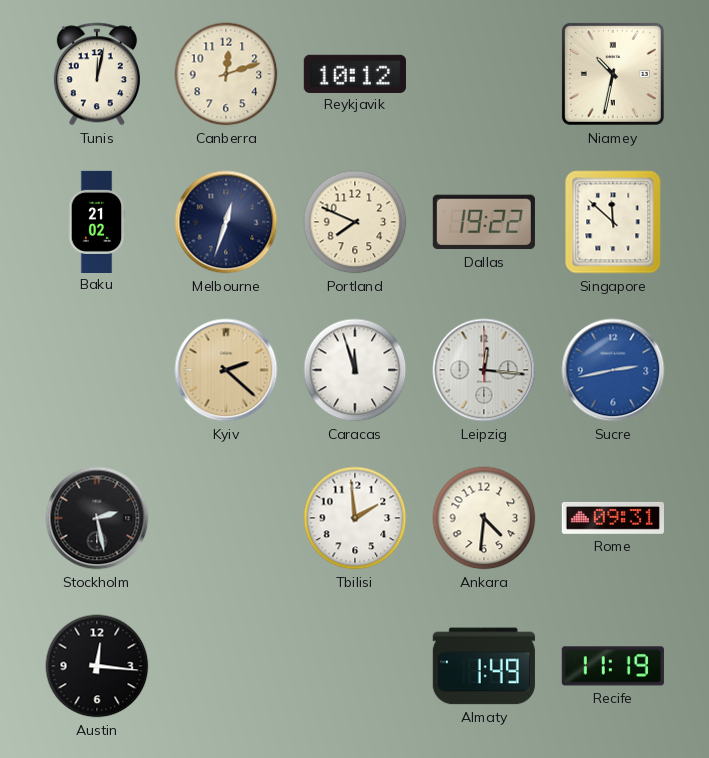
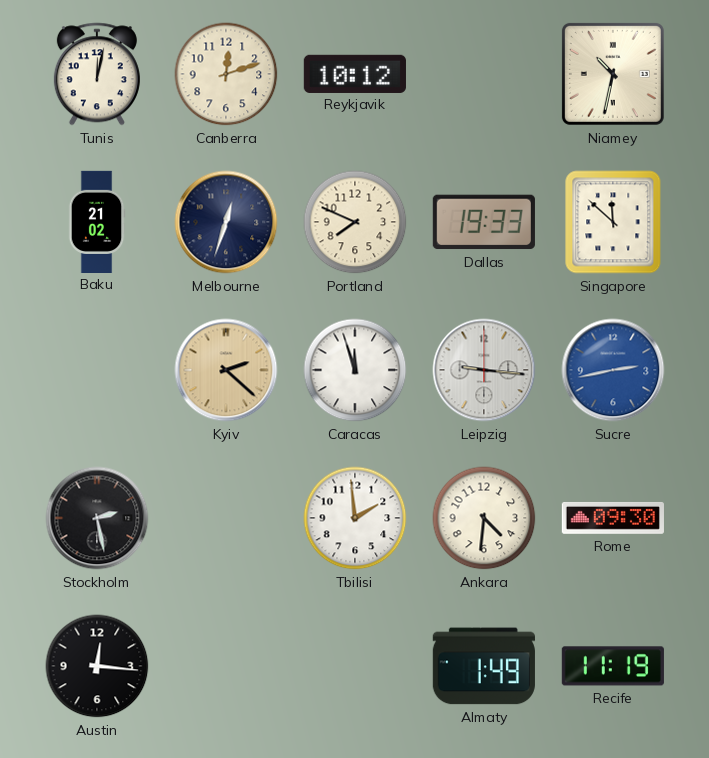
Dallas: 19:22 -> 19:33 (484, 222)
Leipzig: 12:16 -> 9:16 (484, 370)
Rome: 09:31 -> 09:30 (613, 518)
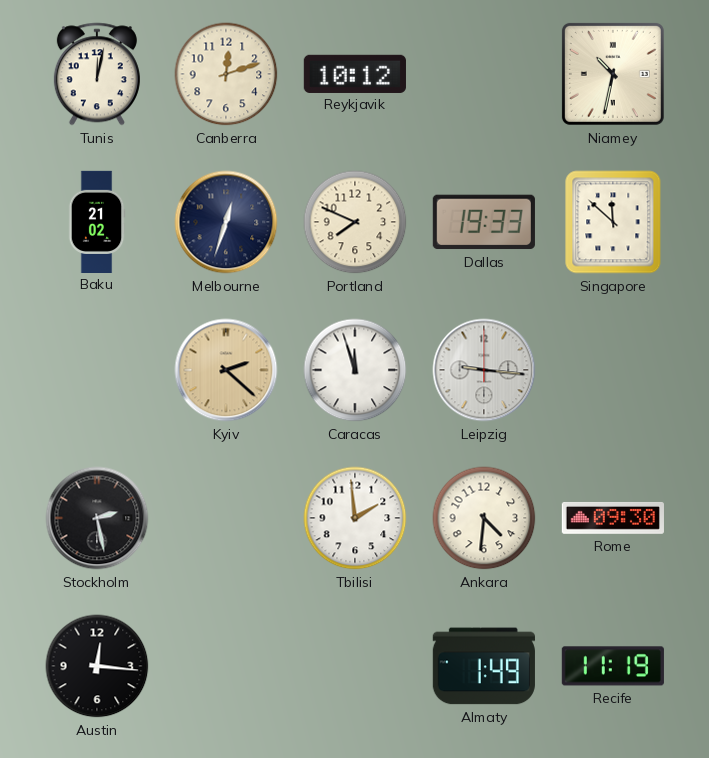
Sucre: 2:43 -> none (613, 370)
